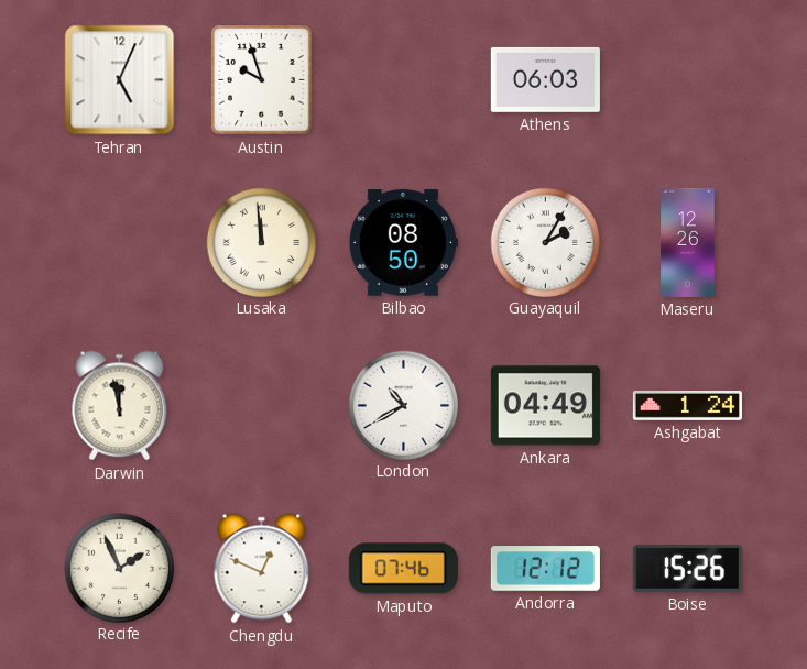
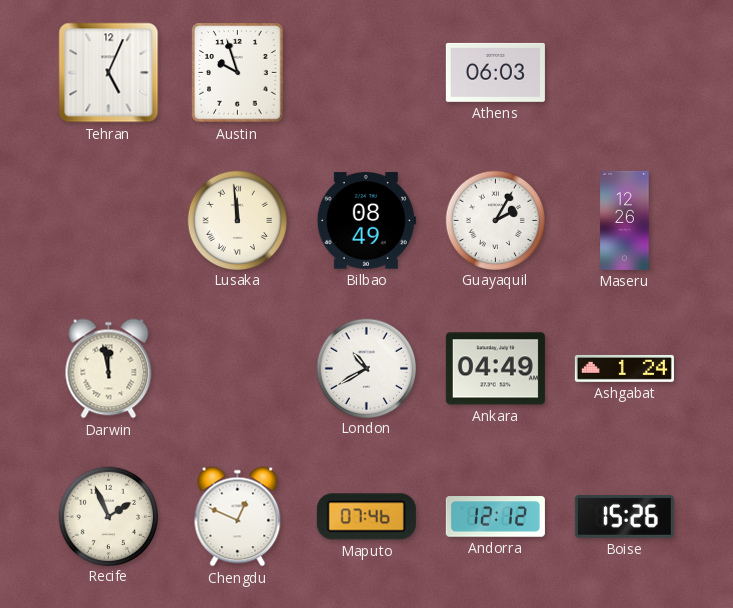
Bilbao: 08:50 -> 08:49 (366, 221)
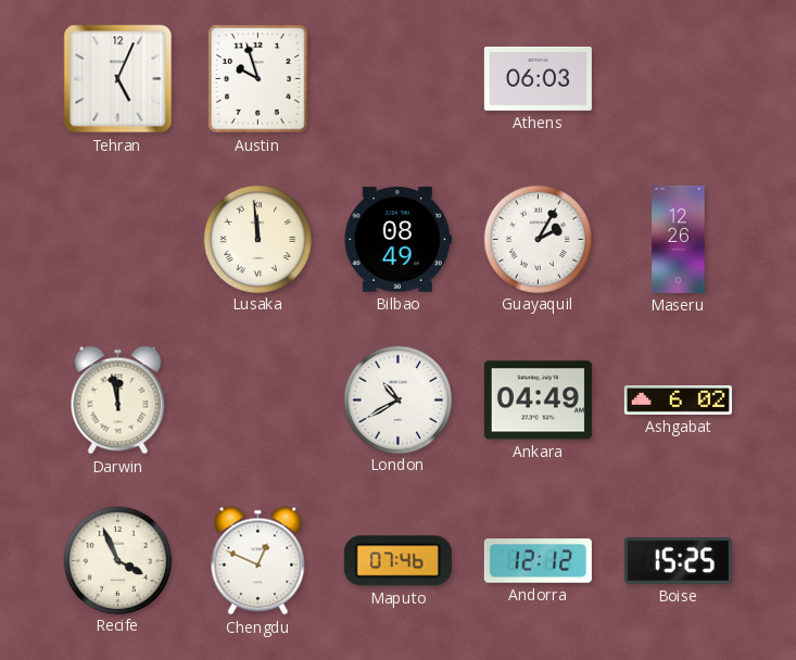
Ashgabat: 1:24 -> 6:02 (678, 401)
Recife: 1:56 -> 3:56 (117, 560)
Boise: 15:26 -> 15:25 (678, 560)
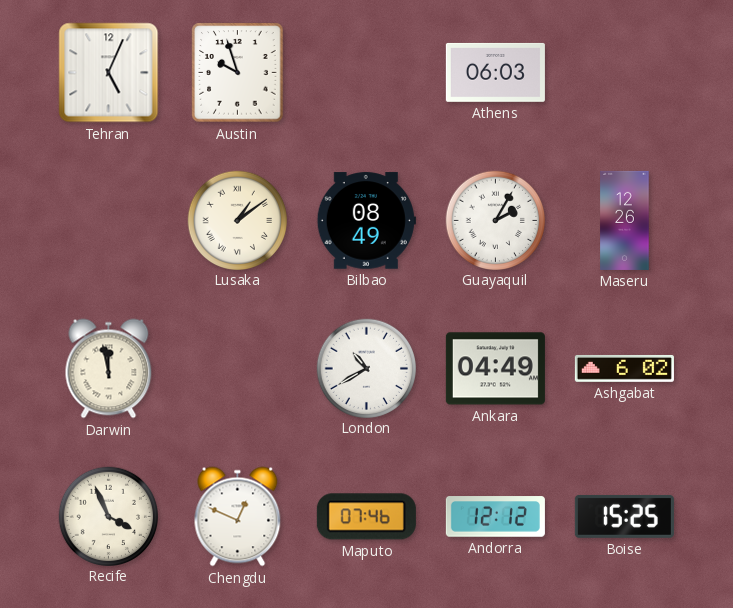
Lusaka: 11:59 -> 1:09 (237, 220)
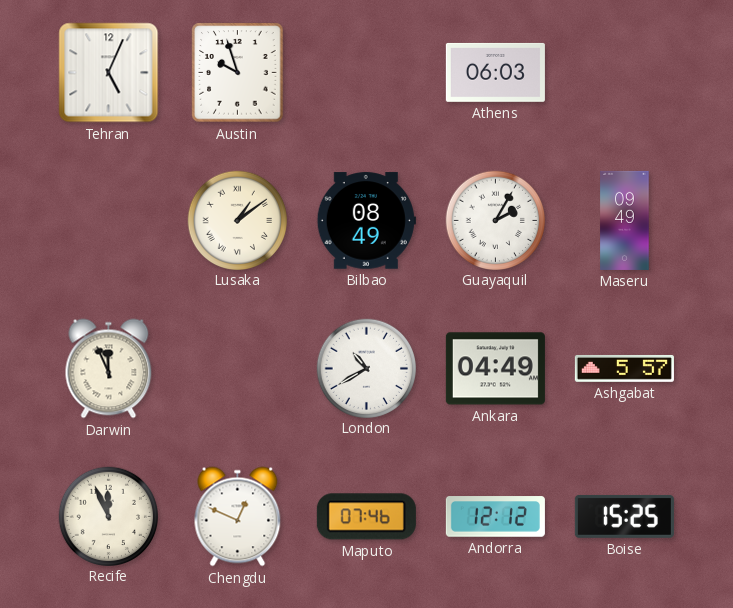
Maseru: 12:26 -> 09:49 (625, 220)
Darwin: 11:58 -> 11:56 (109, 369)
Ashgabat: 6:02 -> 5:57 (624, 369)
Recife: 3:56 -> 11:56 (108, 516)
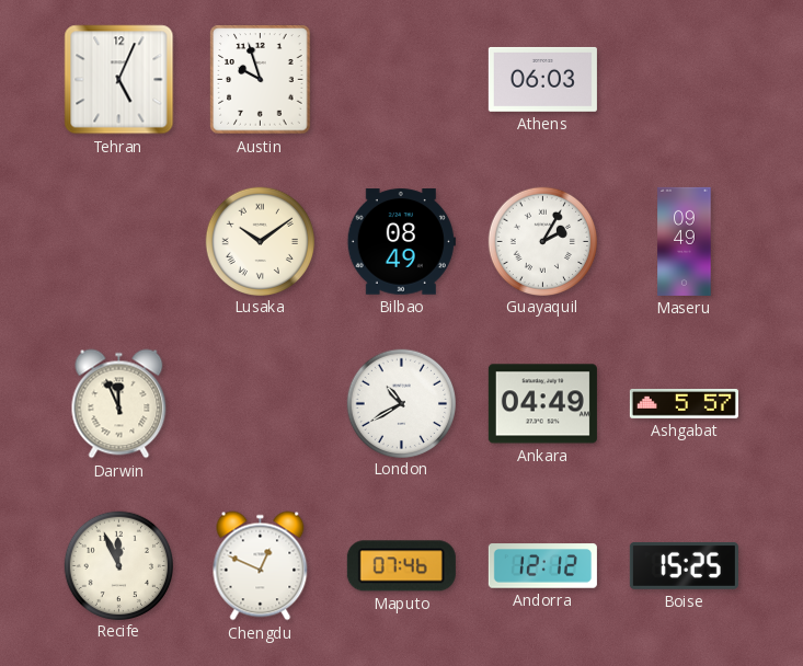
Lusaka: 1:09 -> 10:09 (260, 241)
